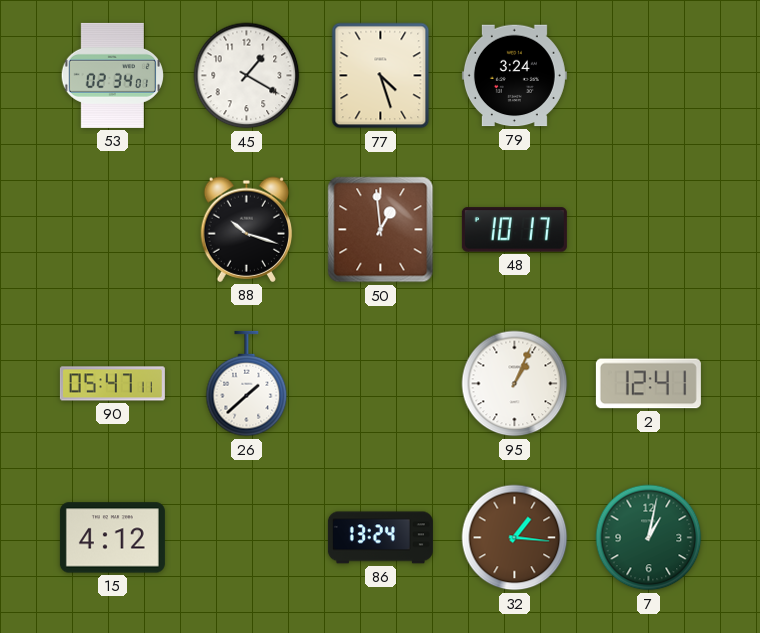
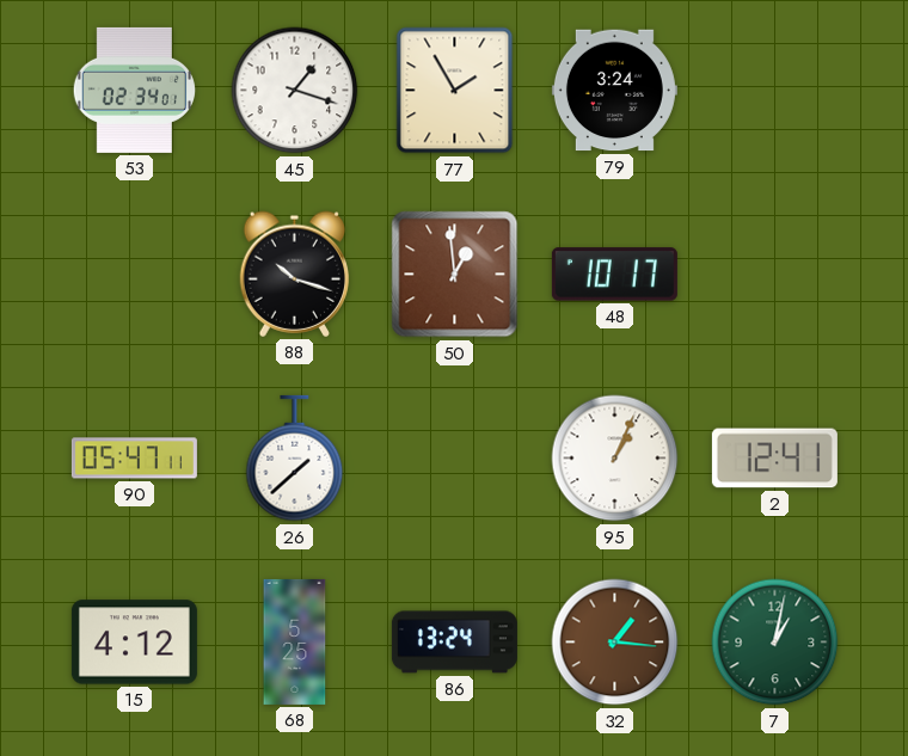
45: 1:20 -> 1:18 (295, 91)
77: 4:27 -> 1:55 (455, 91)
68: none -> 5:25 (295, 641)
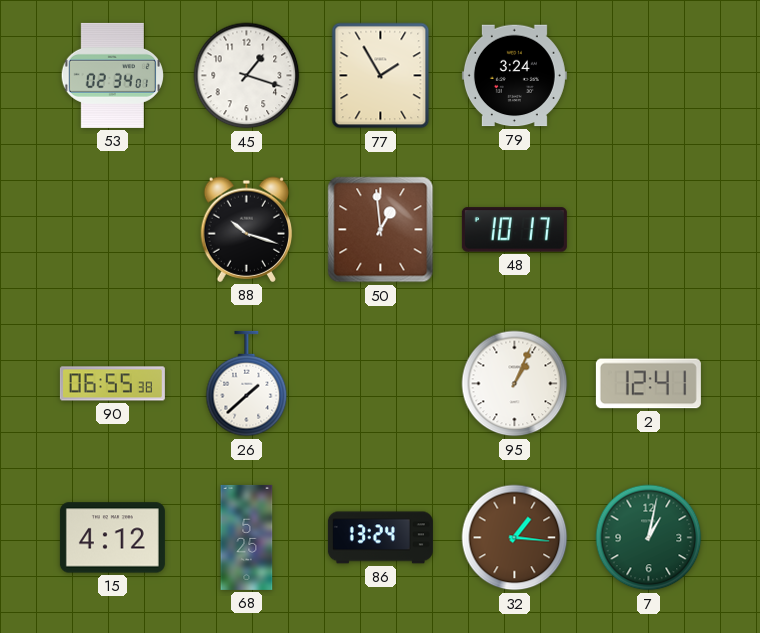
90: 05:47 -> 06:55 (112, 384)
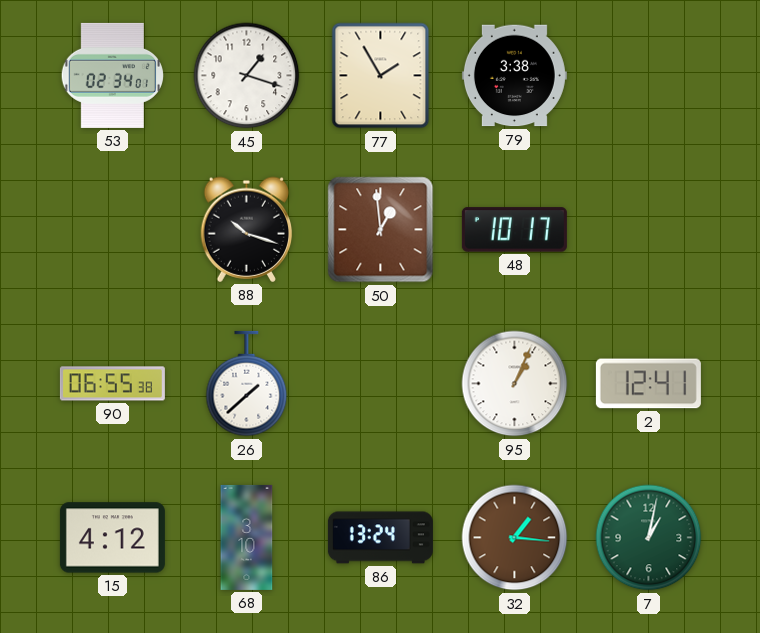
79: 3:24 -> 3:38 (514, 76)
68: 5:25 -> 3:10 (247, 537)
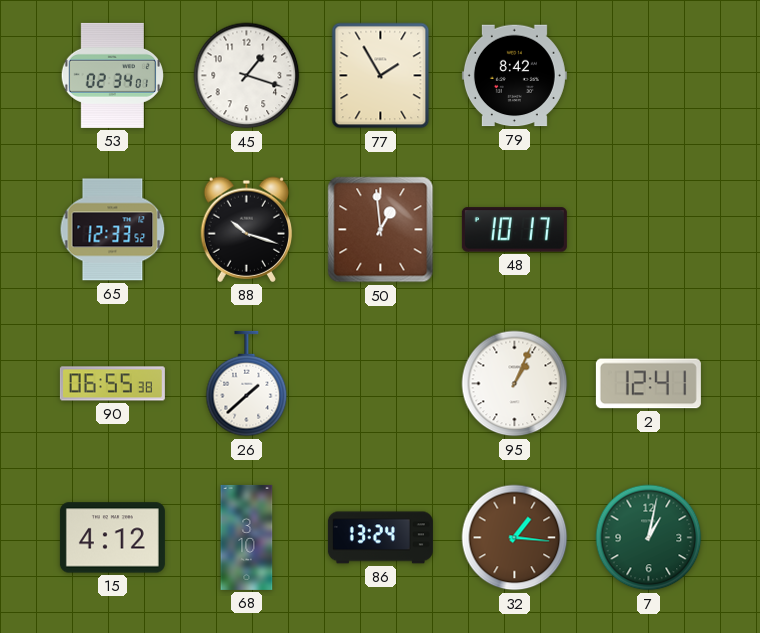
79: 3:38 -> 8:42 (514, 76)
65: none -> 12:33 (113, 230)
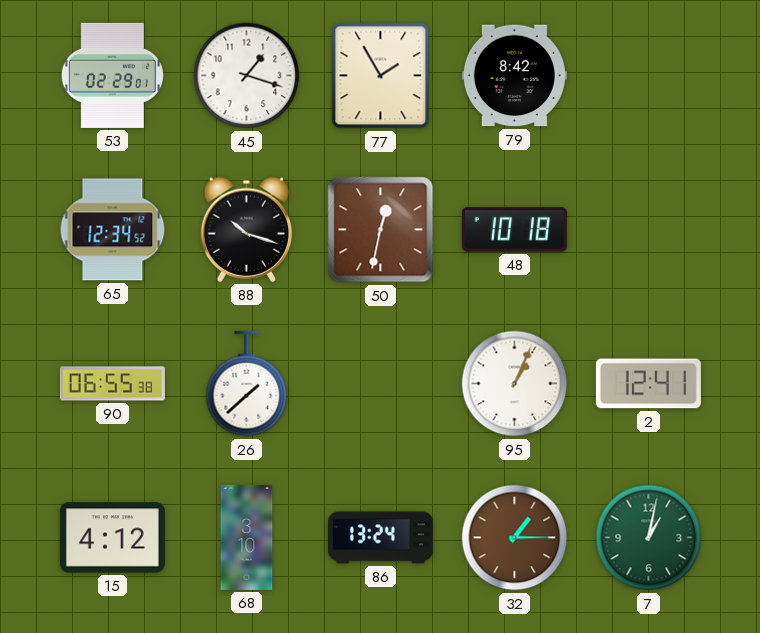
53: 02:34 -> 02:29 (112, 75)
65: 12:33 -> 12:34 (113, 230)
50: 12:59 -> 12:32 (381, 230)
48: 10:17 -> 10:18 (514, 230)
32: 1:16 -> 1:15 (515, 538)
